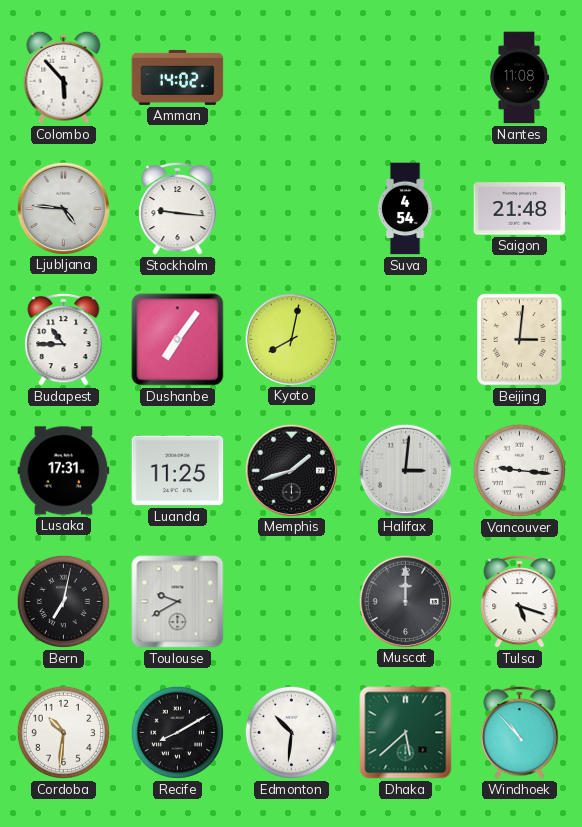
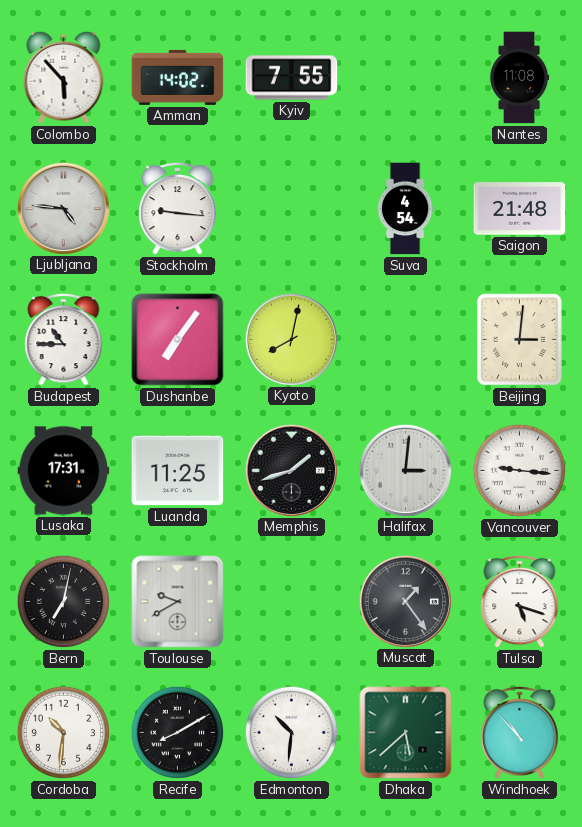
Kyiv: none -> 7:55 (292, 78)
Muscat: 12:00 -> 1:24 (405, 601)
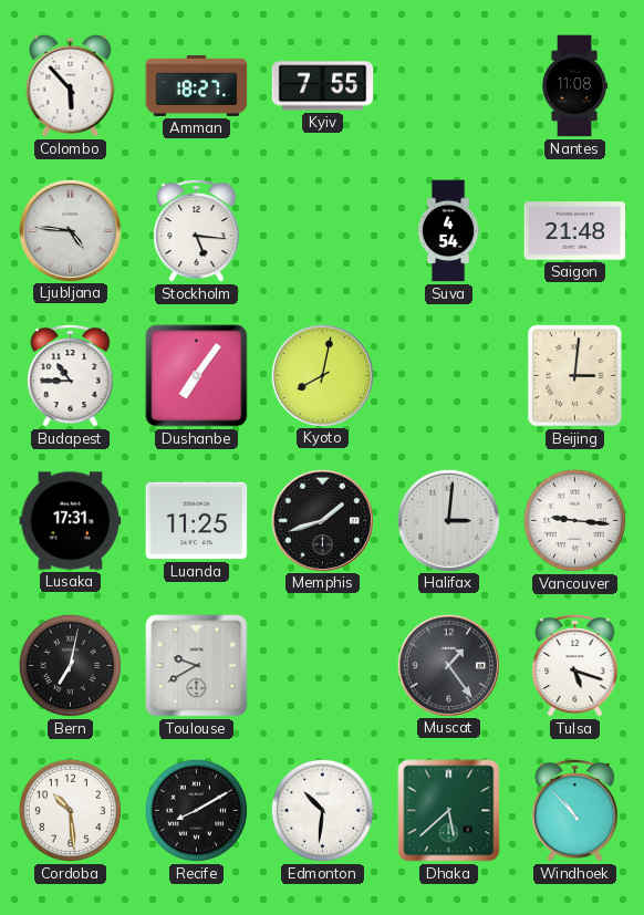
Amman: 14:02 -> 18:27 (197, 85)
Stockholm: 9:16 -> 5:16 (197, 230)
Cordoba: 10:31 -> 10:29 (70, 810)
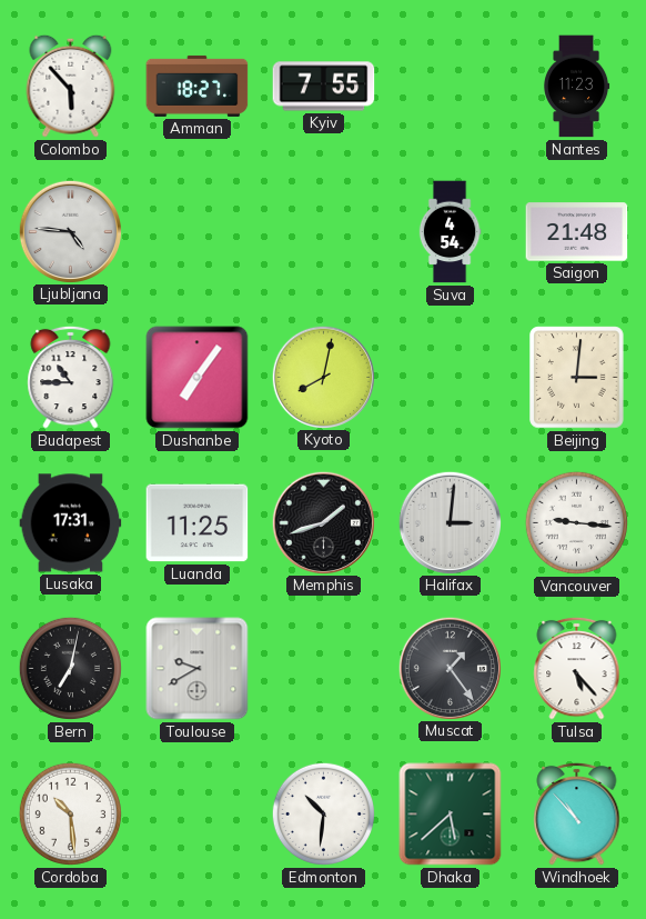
Nantes: 11:08 -> 11:23 (576, 87)
Stockholm: 5:16 -> none (197, 230)
Tulsa: 5:18 -> 5:23 (577, 668)
Recife: 8:10 -> none (196, 810)
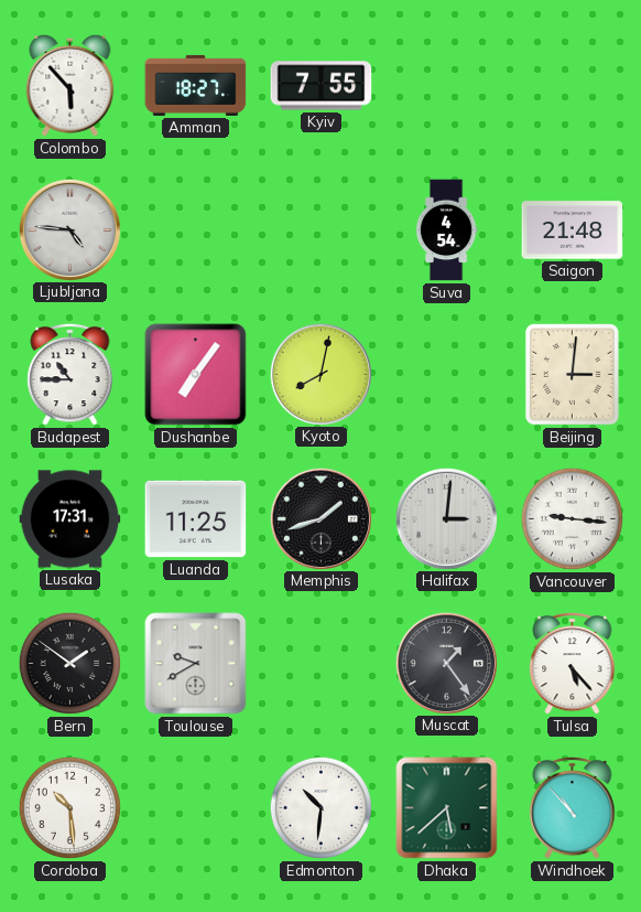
Nantes: 11:23 -> none (576, 87)
Bern: 7:02 -> 1:51 (69, 663)
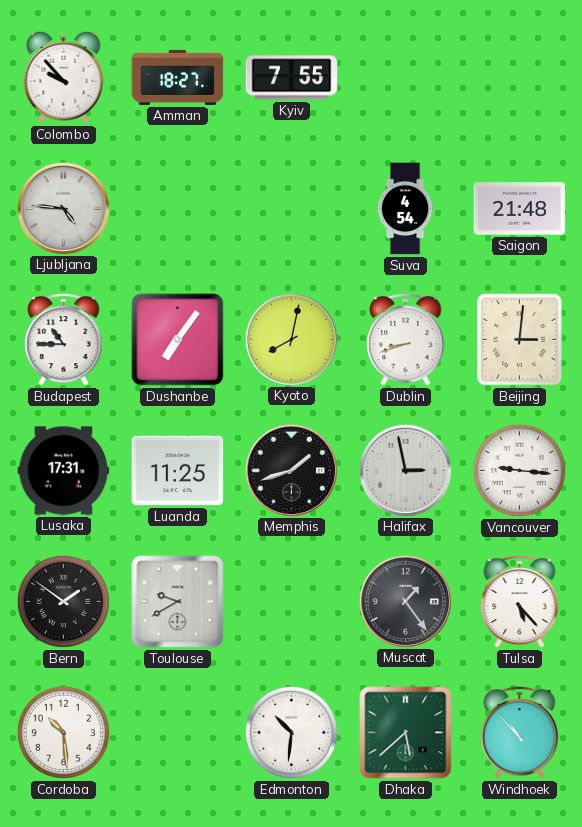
Colombo: 5:53 -> 9:53 (64, 77)
Dublin: none -> 8:42 (406, 339)
Halifax: 3:01 -> 2:58 (405, 470)
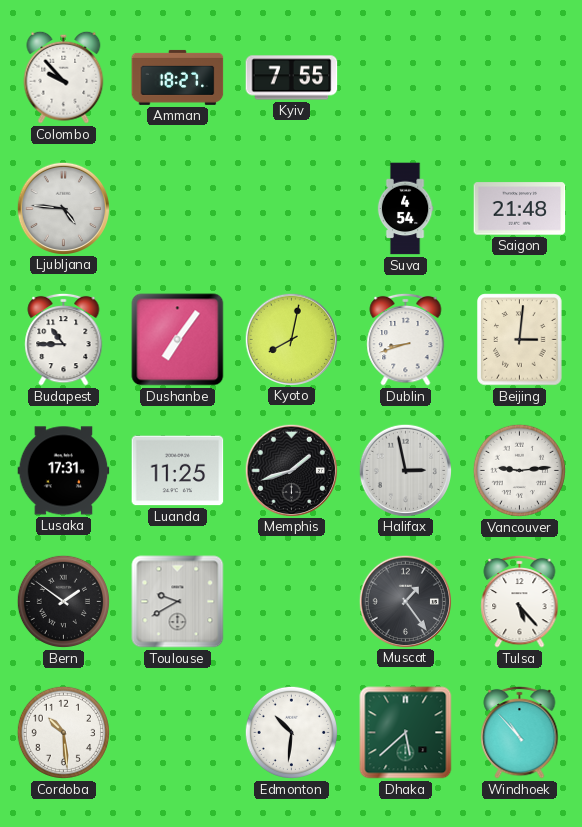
Vancouver: 9:16 -> 9:14 (519, 470)
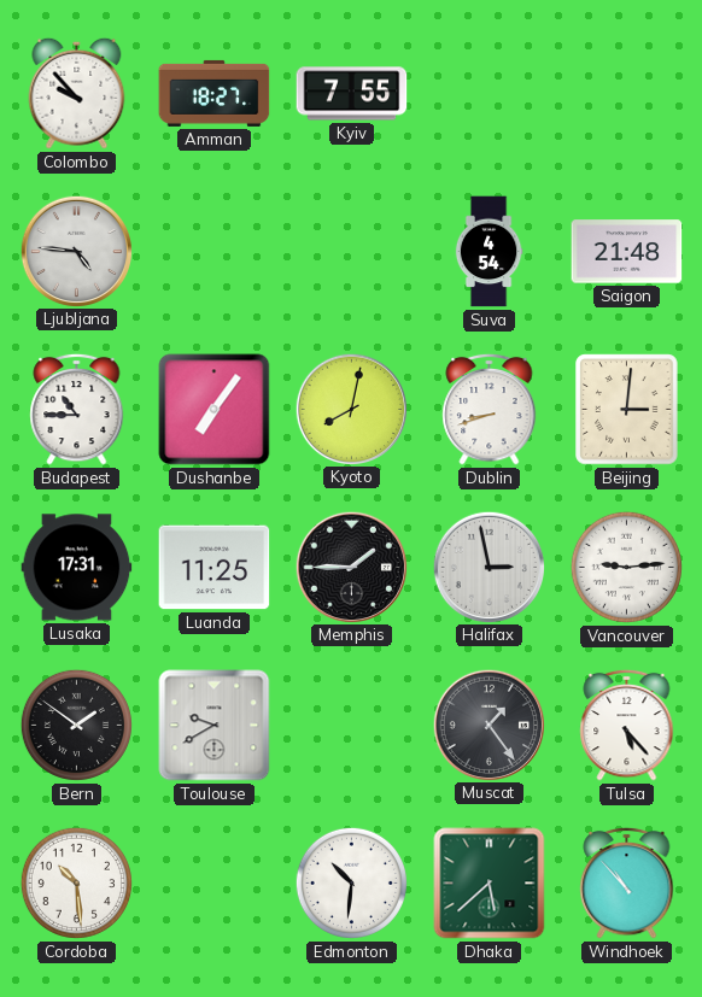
Memphis: 1:42 -> 1:45 (351, 567)
